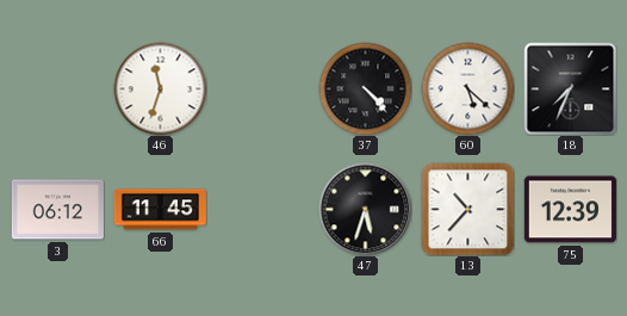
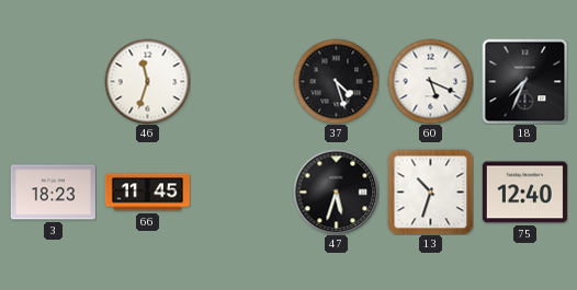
37: 4:23 -> 4:27 (336, 81)
60: 5:22 -> 5:19 (430, 81)
3: 06:12 -> 18:23 (53, 193)
13: 10:37 -> 10:33 (430, 192)
75: 12:39 -> 12:40 (524, 193)
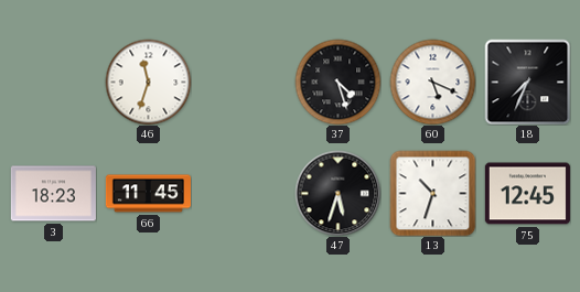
75: 12:40 -> 12:45 (527, 194)
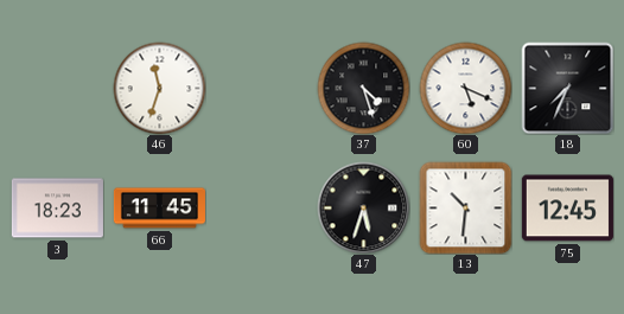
13: 10:33 -> 10:31 (465, 207)
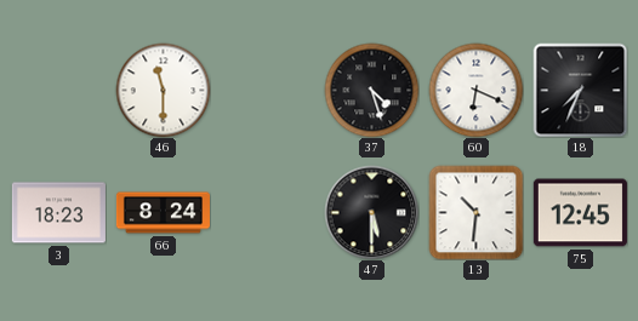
46: 11:33 -> 11:30 (163, 90)
60: 5:19 -> 6:19 (475, 90)
66: 11:45 -> 8:24 (163, 213)
47: 5:33 -> 5:30 (371, 212)
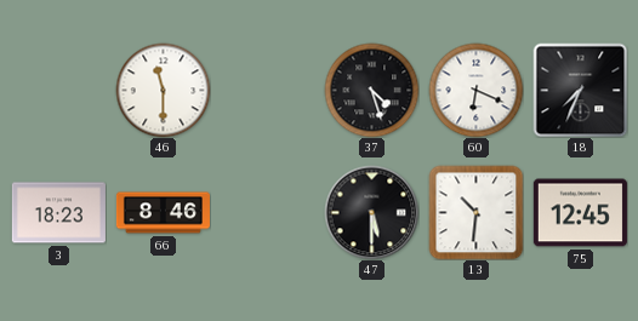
66: 8:24 -> 8:46 (163, 213)
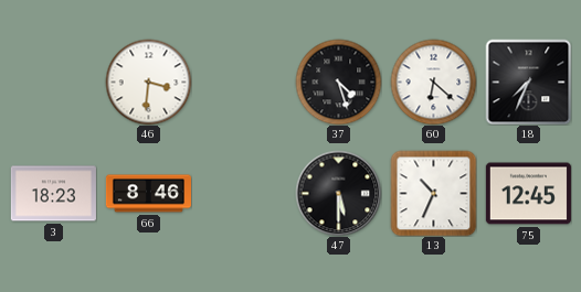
46: 11:30 -> 3:31 (148, 82)
60: 6:19 -> 6:22 (433, 82)
13: 10:31 -> 10:34 (433, 193)
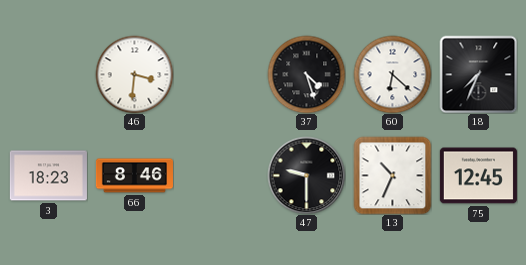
47: 5:30 -> 9:30 (306, 175)
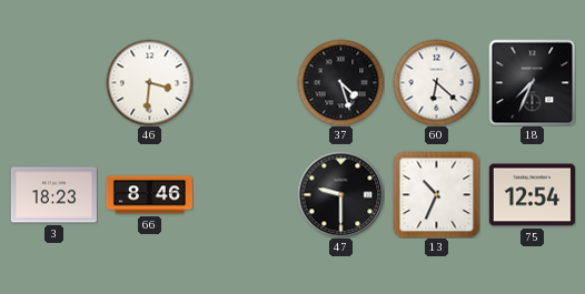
75: 12:45 -> 12:54 (532, 195)
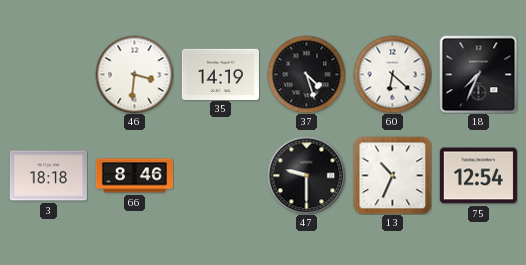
35: none -> 14:19 (220, 74)
3: 18:23 -> 18:18 (48, 176)
